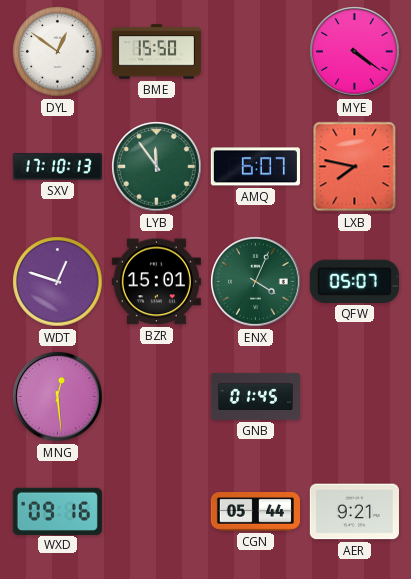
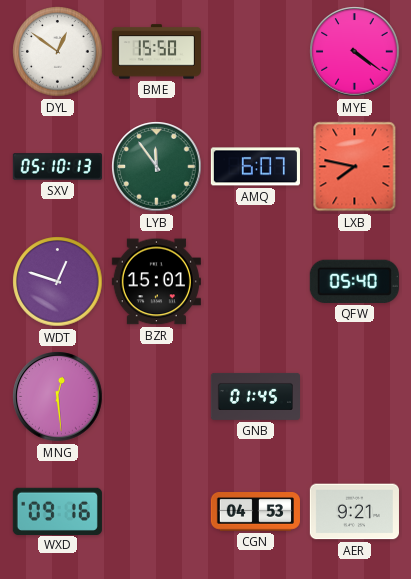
SXV: 17:10 -> 05:10 (57, 167)
ENX: 4:04 -> none (256, 282)
QFW: 05:07 -> 05:40 (354, 281)
CGN: 05:44 -> 04:53 (255, 512)
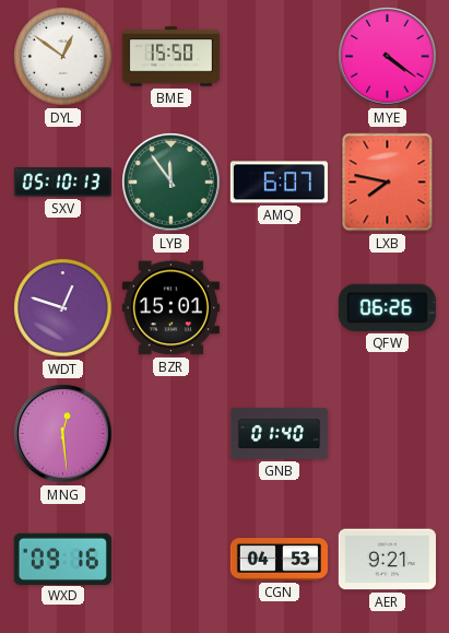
QFW: 05:40 -> 06:26 (387, 307)
GNB: 01:45 -> 01:40 (279, 433)
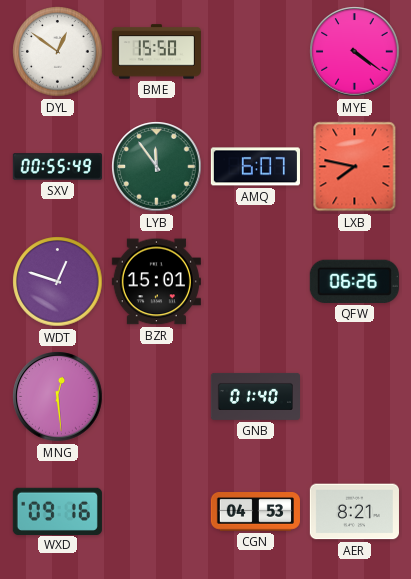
SXV: 05:10 -> 00:55 (57, 167)
AER: 9:21 -> 8:21 (354, 512)
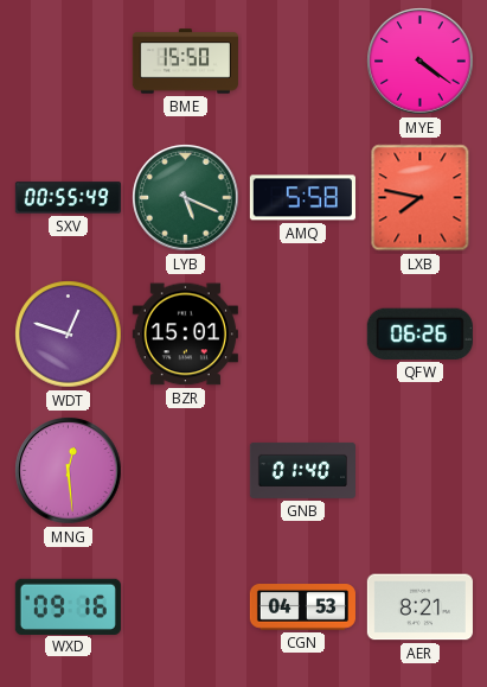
DYL: 12:51 -> none (58, 52)
LYB: 11:54 -> 5:19 (186, 198)
AMQ: 6:07 -> 5:58 (302, 198)
